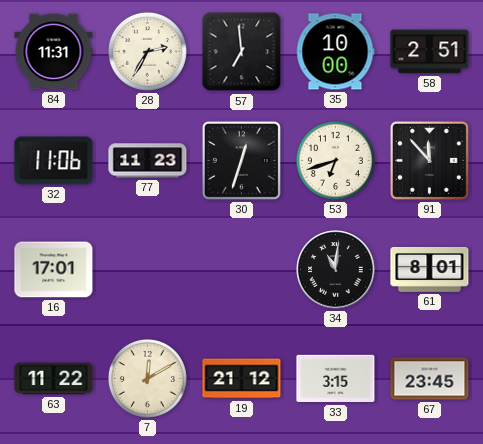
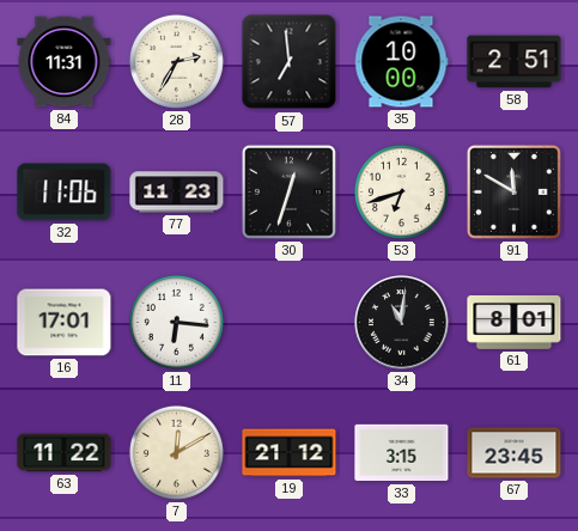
91: 11:53 -> 11:50 (513, 191)
11: none -> 6:16 (176, 322)
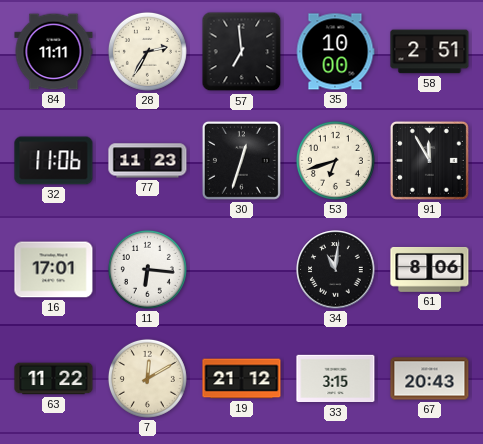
84: 11:31 -> 11:11 (54, 52)
91: 11:50 -> 11:55 (429, 160)
61: 8:01 -> 8:06 (430, 269)
67: 23:45 -> 20:43 (430, 379)
